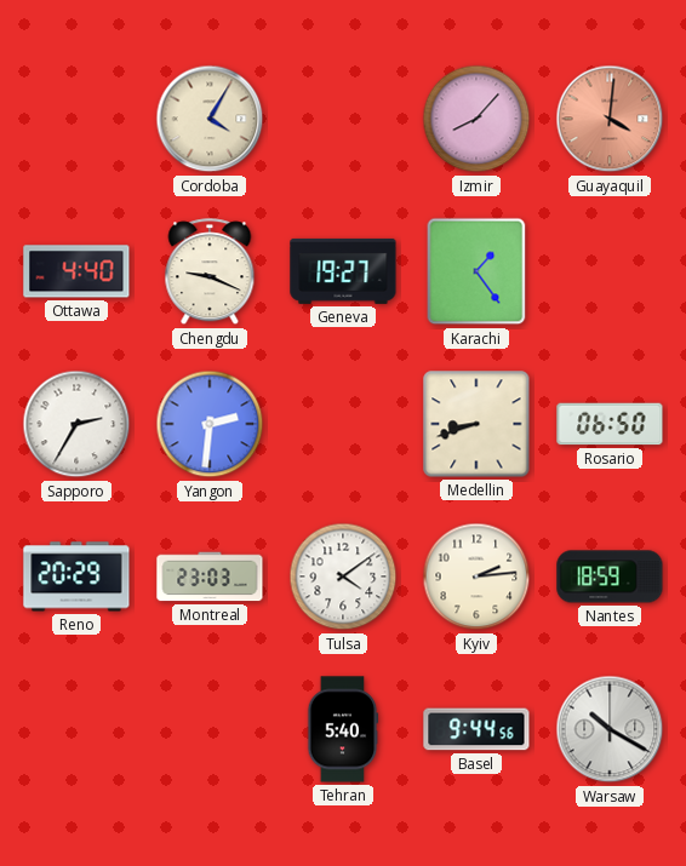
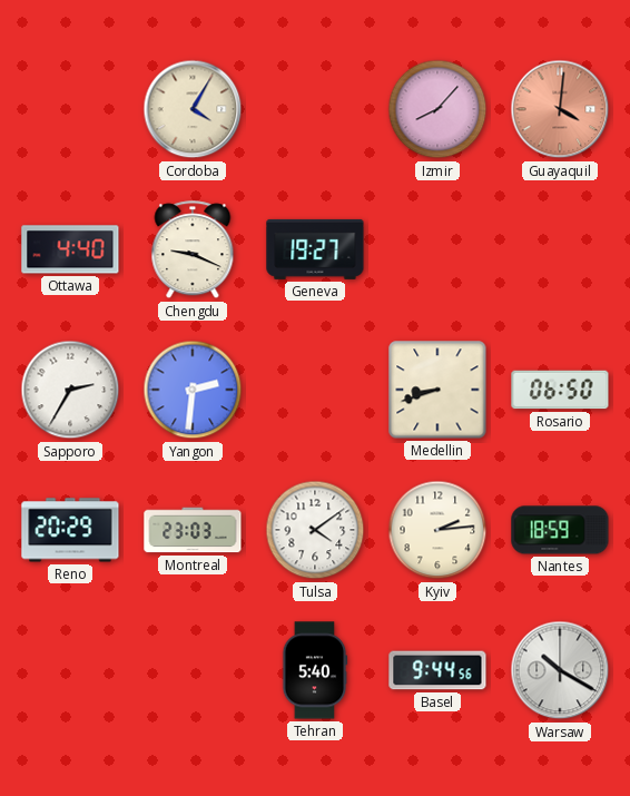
Karachi: 1:24 -> none (476, 271)
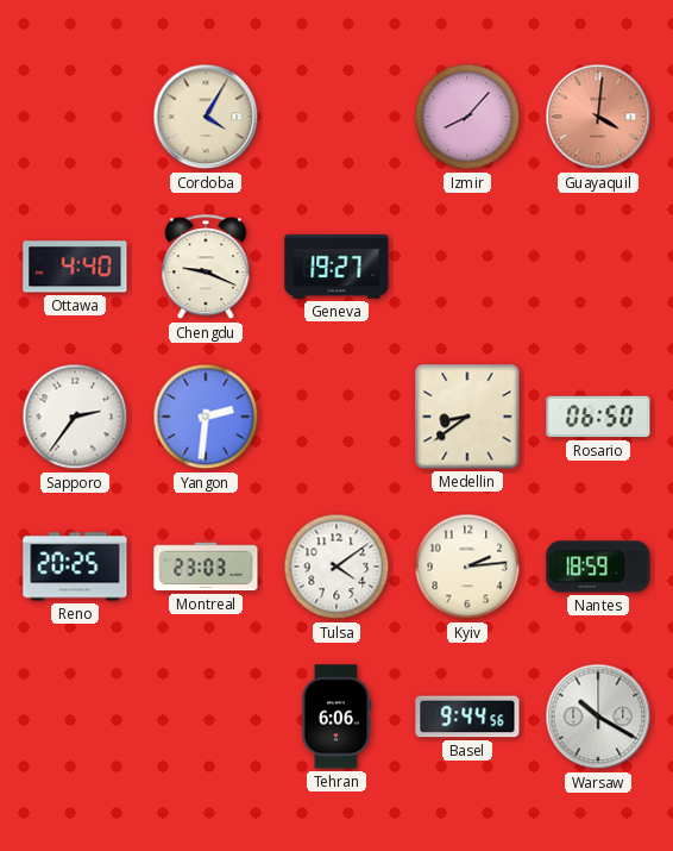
Sapporo: 2:35 -> 2:36 (75, 417)
Medellin: 8:42 -> 8:39 (467, 417)
Reno: 20:29 -> 20:25 (75, 567)
Tehran: 5:40 -> 6:06 (336, 717)
